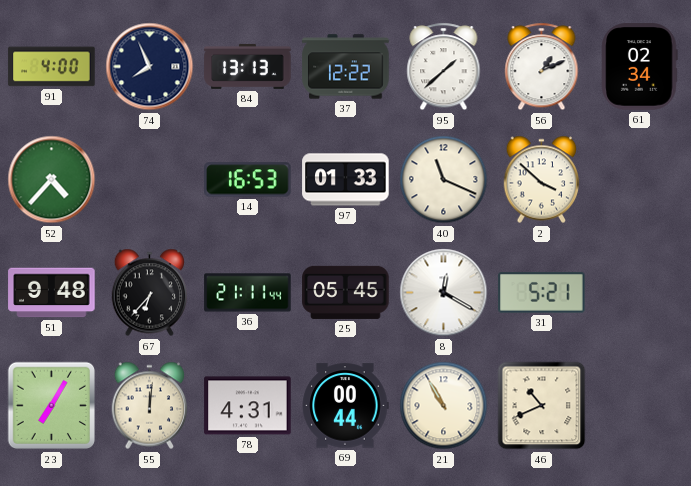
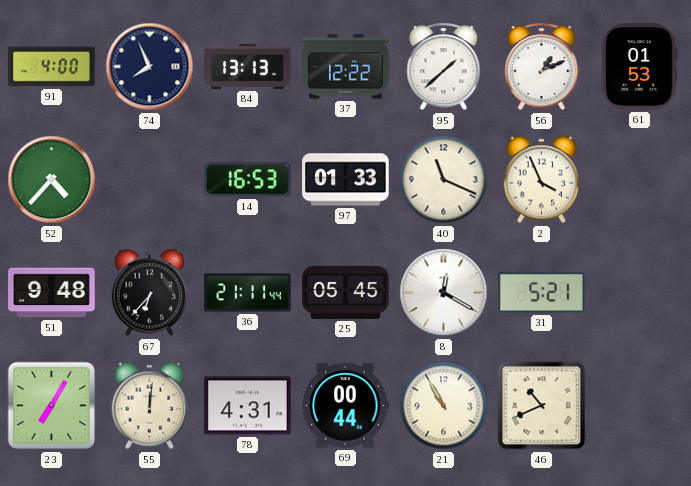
61: 02:34 -> 01:53 (640, 67)
2: 3:52 -> 3:56 (542, 180)
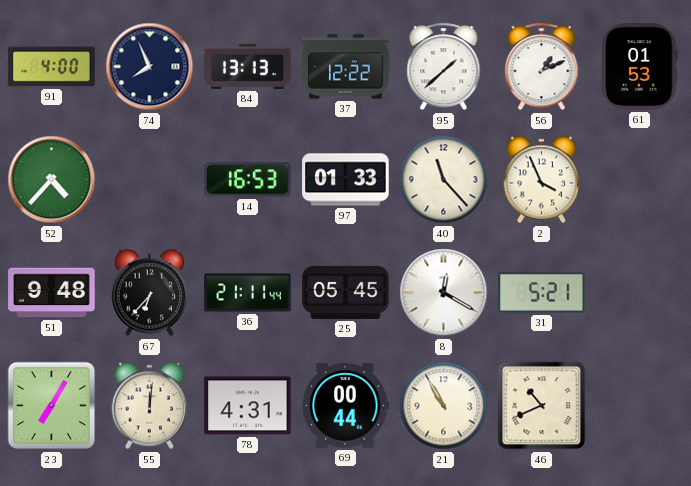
40: 11:19 -> 11:23 (444, 180)
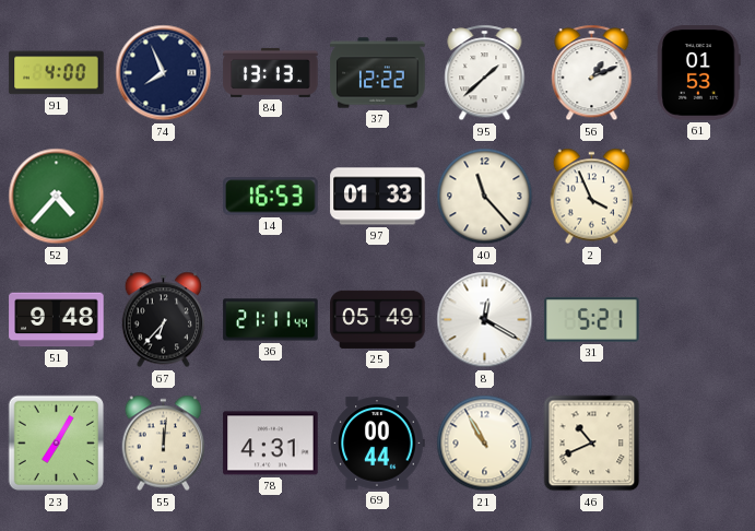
25: 05:45 -> 05:49 (378, 319)
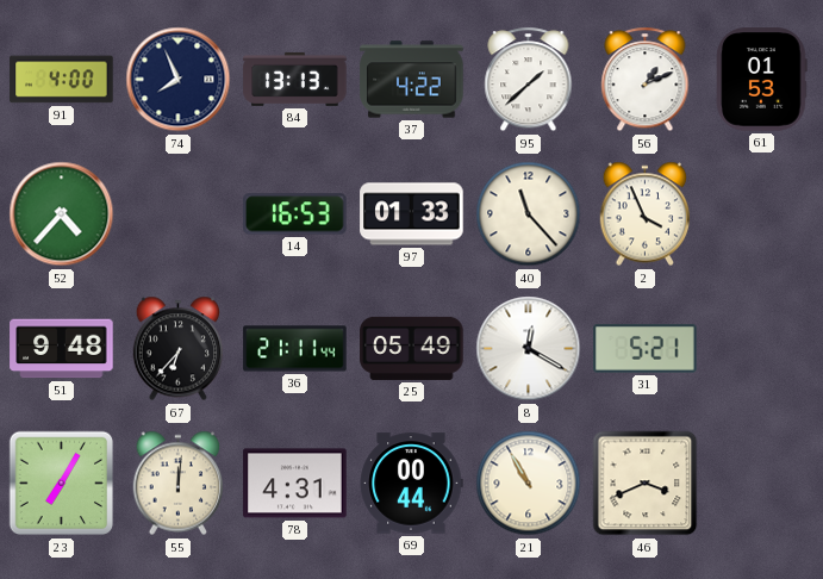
37: 12:22 -> 4:22 (412, 80)
46: 10:41 -> 3:41 (646, 484)
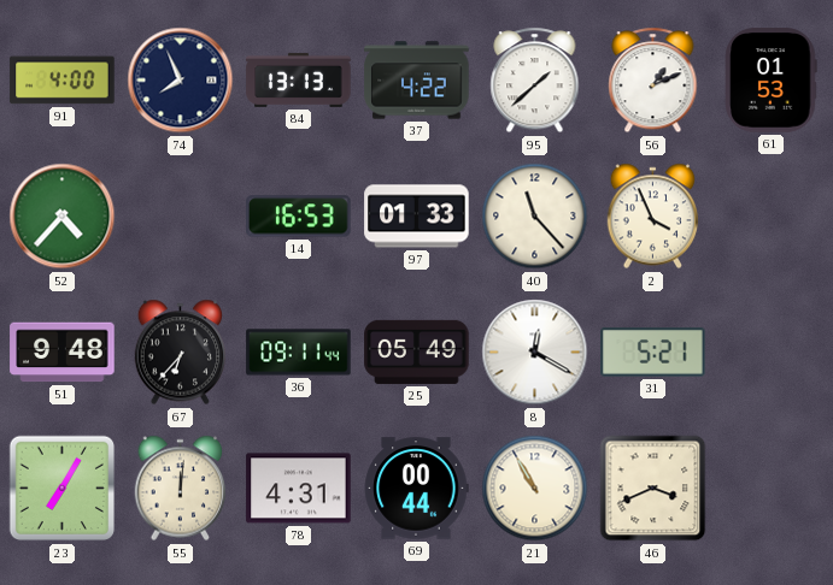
36: 21:11 -> 09:11 (299, 353)
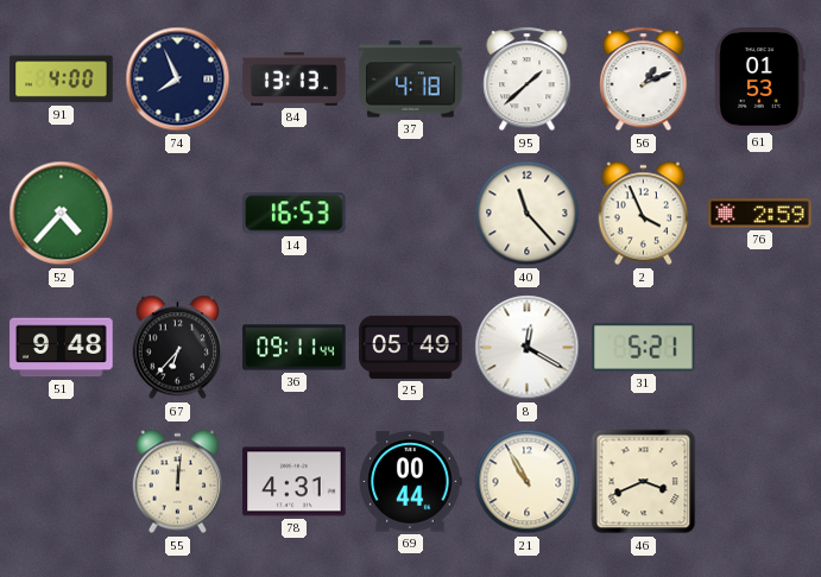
37: 4:22 -> 4:18 (411, 80)
97: 01:33 -> none (417, 217)
76: none -> 2:59 (760, 214)
23: 7:05 -> none (63, 489)
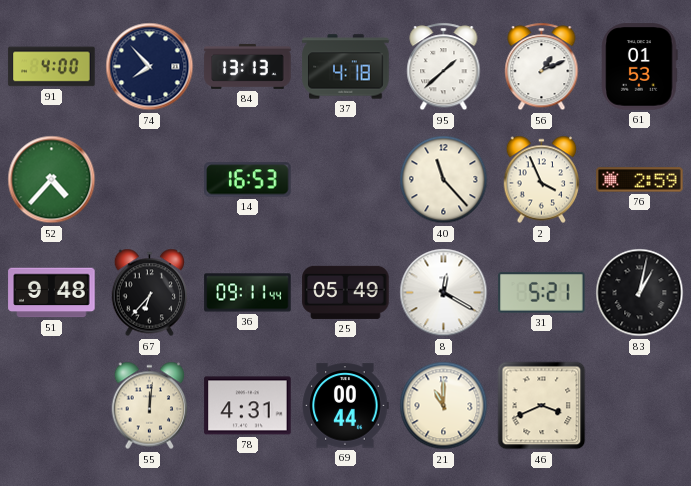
74: 7:56 -> 7:53 (150, 67)
83: none -> 1:02 (640, 293)
21: 10:55 -> 11:00 (444, 406)
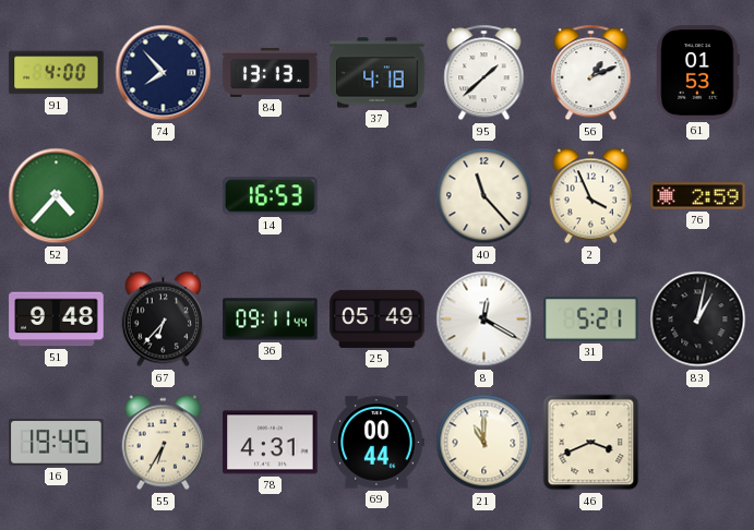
16: none -> 19:45 (57, 442)
55: 12:01 -> 6:35 (164, 443)
